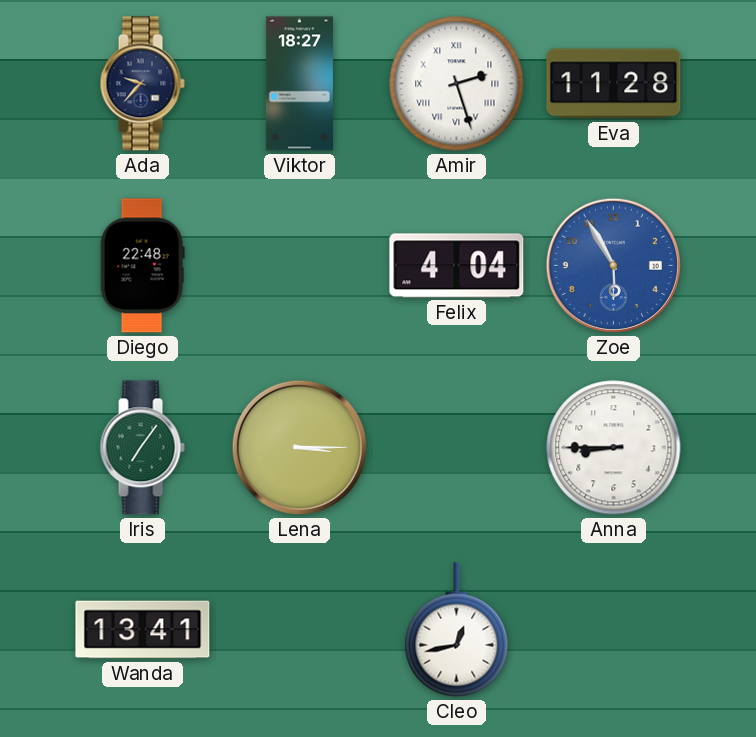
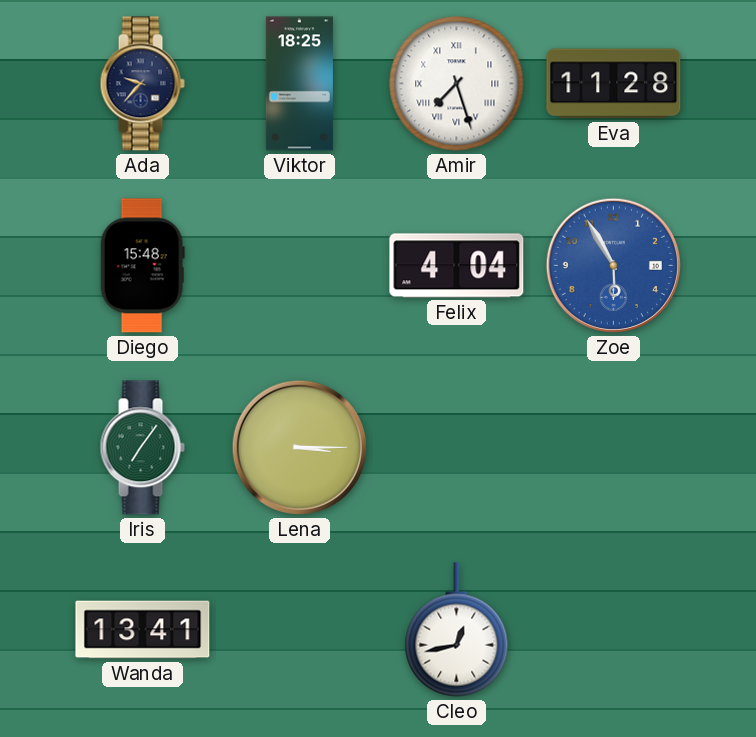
Viktor: 18:27 -> 18:25 (299, 84)
Amir: 2:27 -> 7:27 (457, 84)
Diego: 22:48 -> 15:48 (142, 266)
Anna: 8:45 -> none (614, 448)
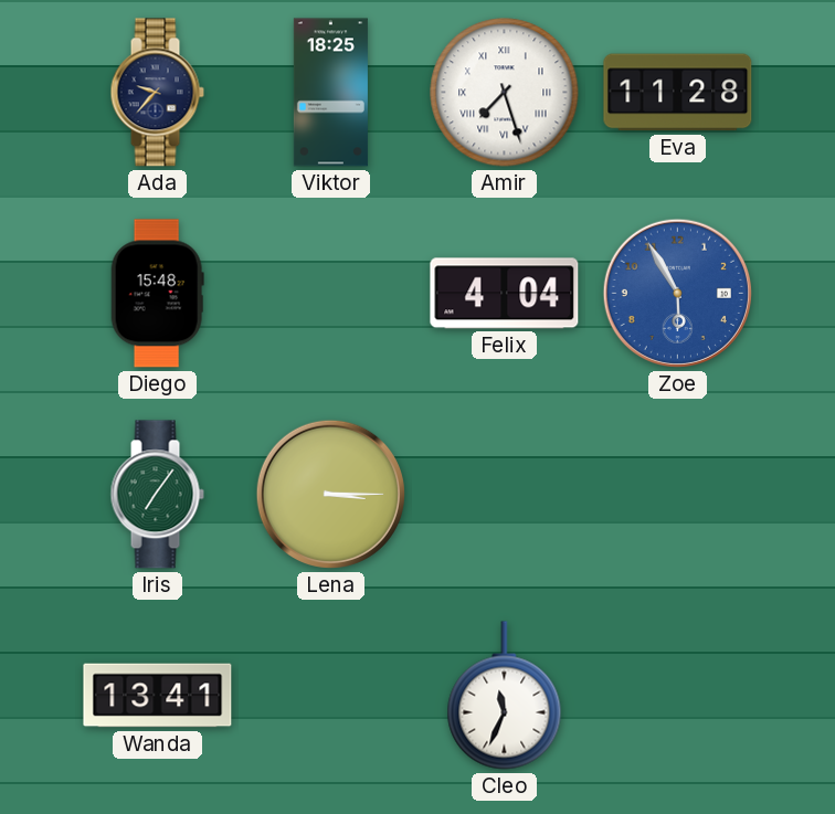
Cleo: 12:43 -> 11:34 (505, 696)
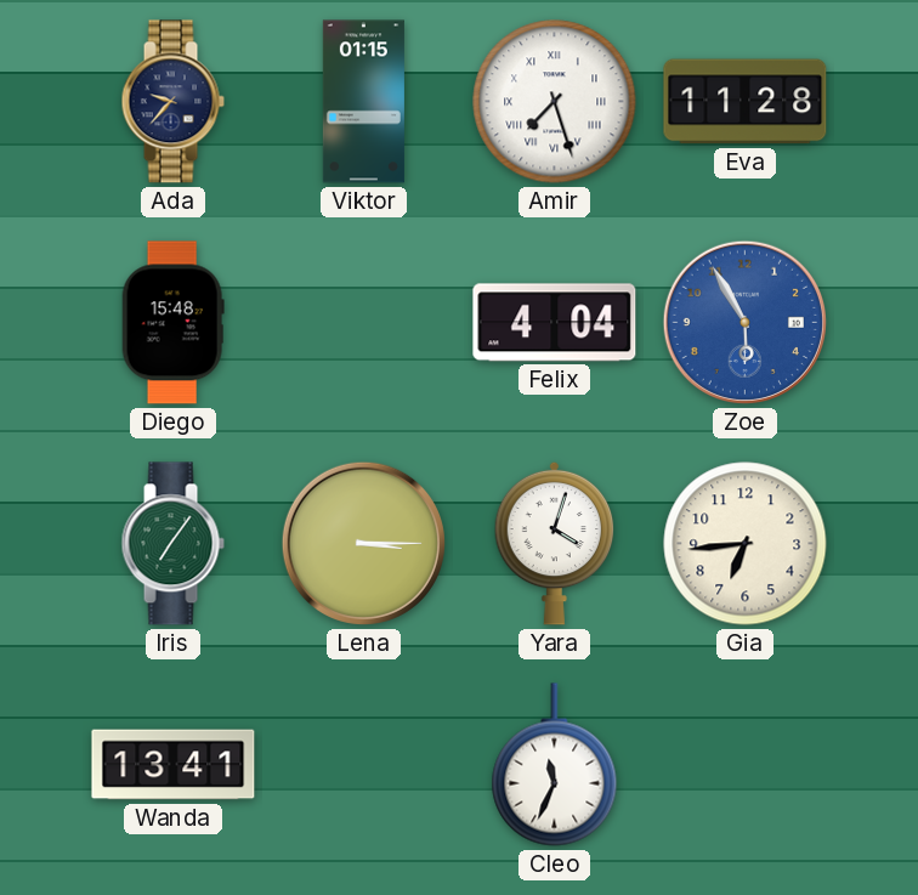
Viktor: 18:25 -> 01:15 (363, 102)
Yara: none -> 4:03 (555, 543)
Gia: none -> 6:44 (746, 544)
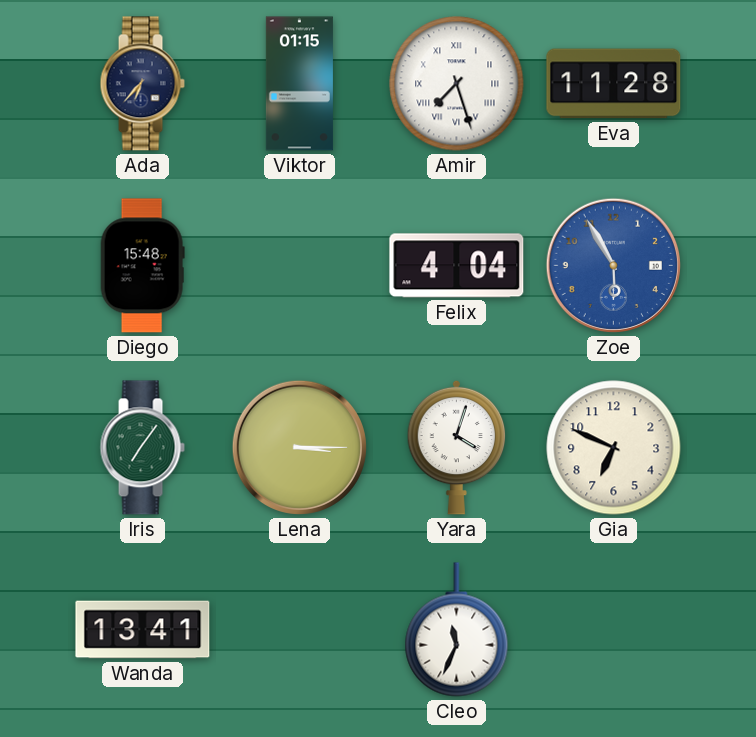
Ada: 9:37 -> 6:37 (142, 84)
Gia: 6:44 -> 6:49 (614, 448)
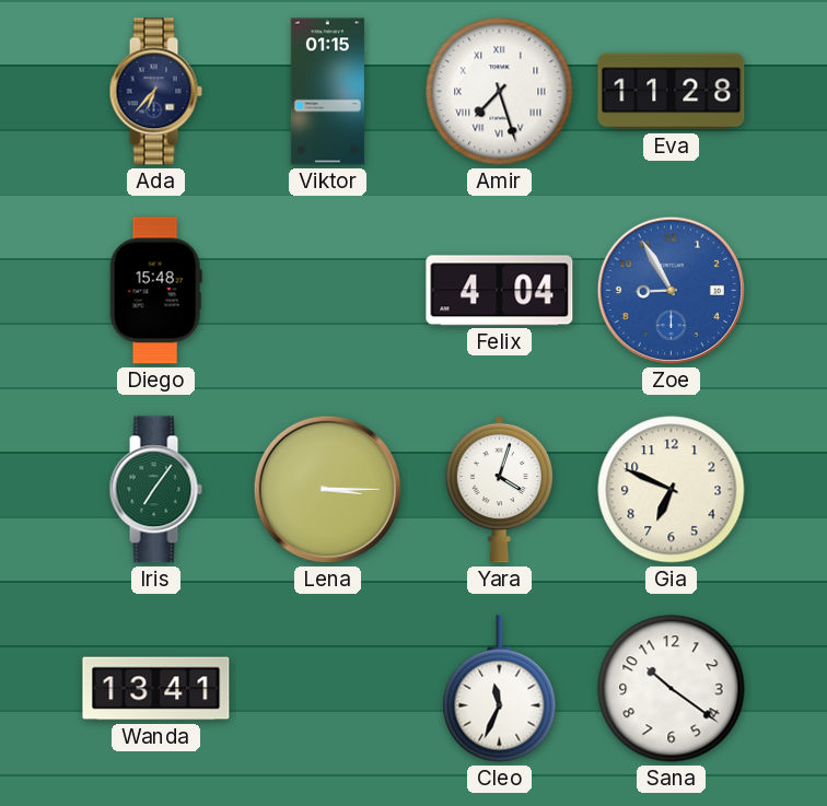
Zoe: 5:55 -> 8:55 (671, 290)
Sana: none -> 10:21 (672, 689)
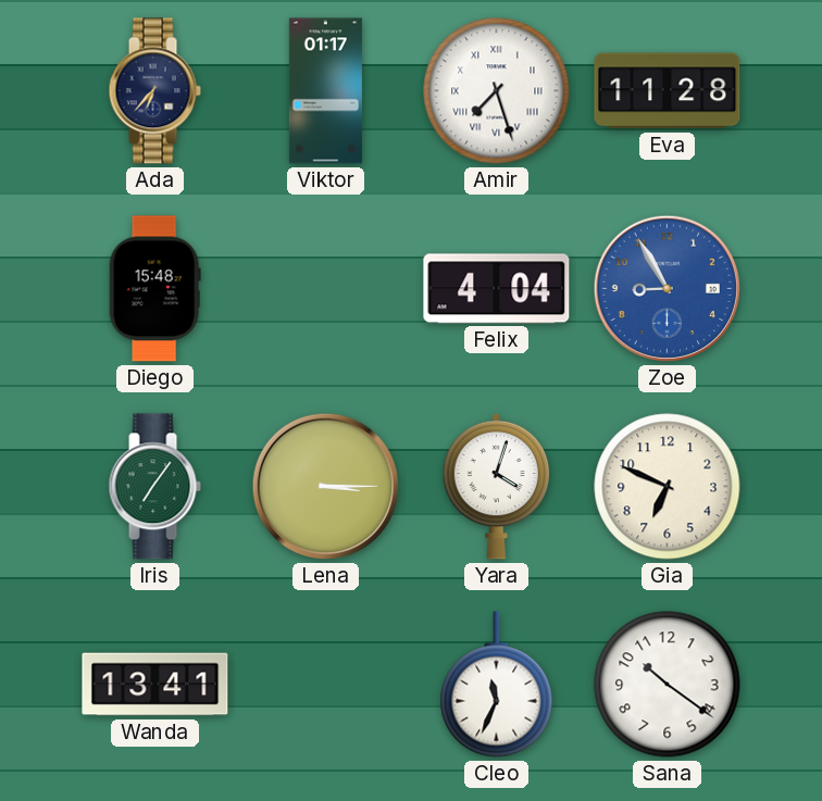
Viktor: 01:15 -> 01:17 (325, 91)
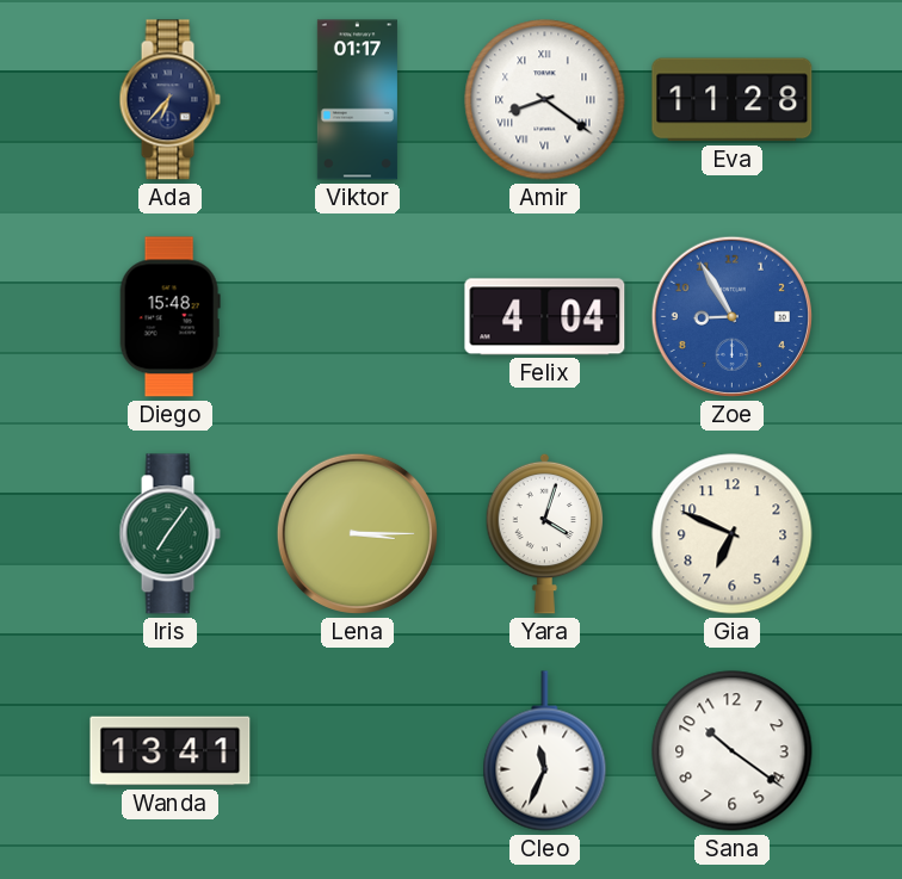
Amir: 7:27 -> 8:21 (545, 100)
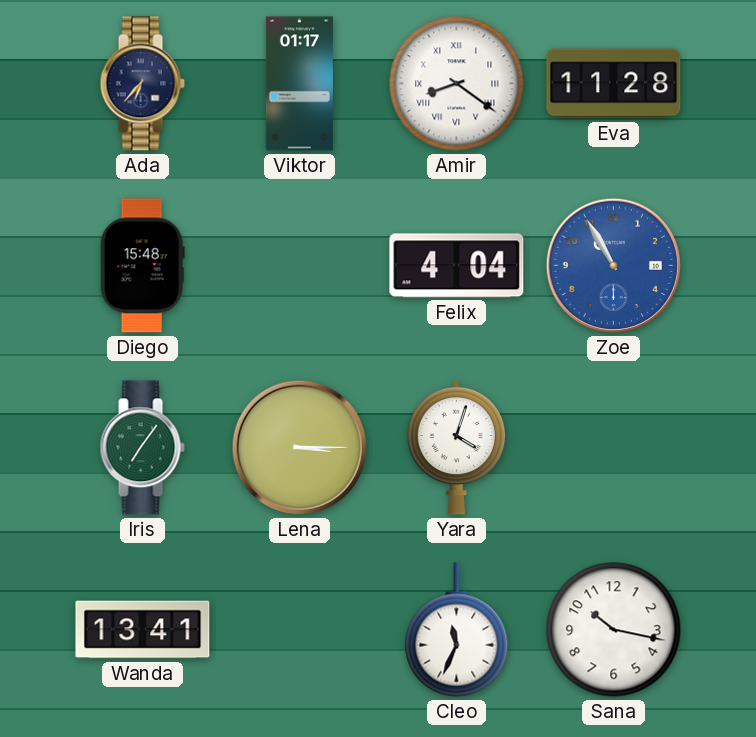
Zoe: 8:55 -> 10:55 (613, 265)
Gia: 6:49 -> none (733, 534)
Sana: 10:21 -> 10:17 (614, 630)
